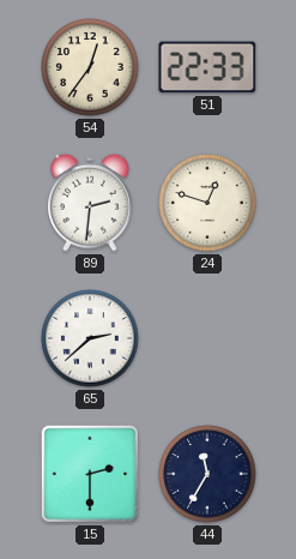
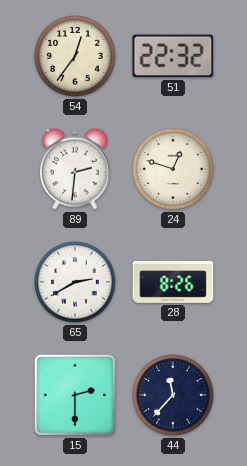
51: 22:33 -> 22:32 (173, 56)
65: 2:38 -> 2:40 (75, 282)
28: none -> 8:26 (173, 283)
44: 11:35 -> 11:37 (173, 395)
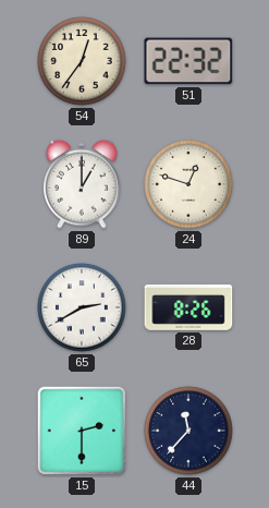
89: 2:31 -> 1:00 (82, 184)
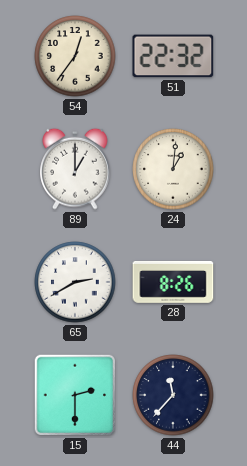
24: 12:48 -> 1:01 (173, 169)
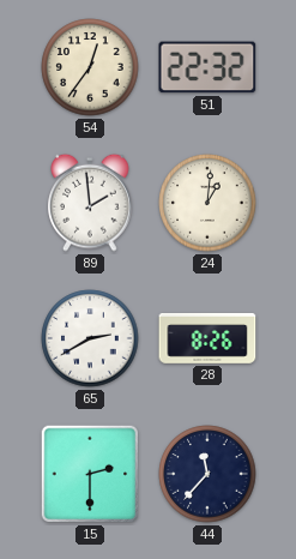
89: 1:00 -> 1:59 (90, 203)
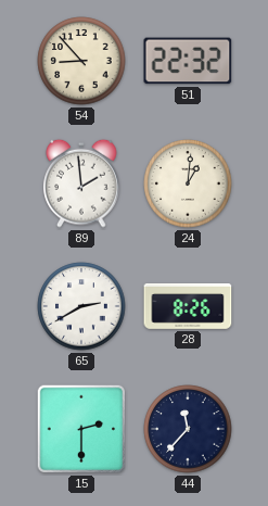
54: 12:36 -> 8:53 (81, 61)
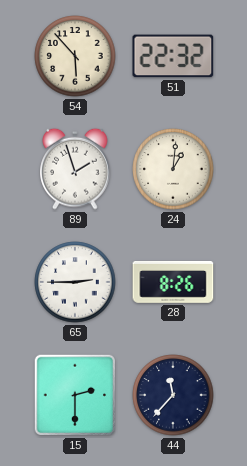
54: 8:53 -> 5:53 (75, 56)
89: 1:59 -> 1:57 (75, 169)
65: 2:40 -> 2:45 (75, 282)
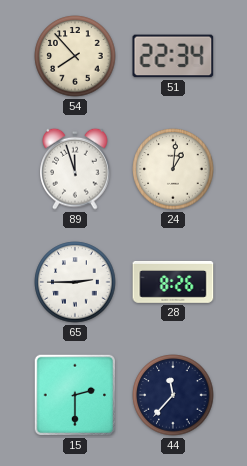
54: 5:53 -> 7:53 (75, 56)
51: 22:32 -> 22:34 (173, 56)
89: 1:57 -> 11:57 (75, 169)
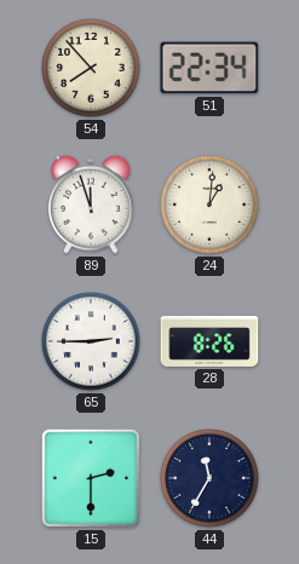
44: 11:37 -> 11:35 (209, 478)
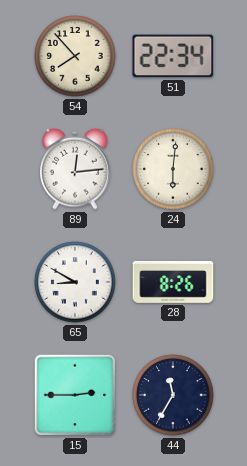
89: 11:57 -> 12:14 (75, 169)
24: 1:01 -> 6:01 (173, 169)
65: 2:45 -> 8:50 (75, 282)
15: 2:30 -> 2:45 (75, 395)
